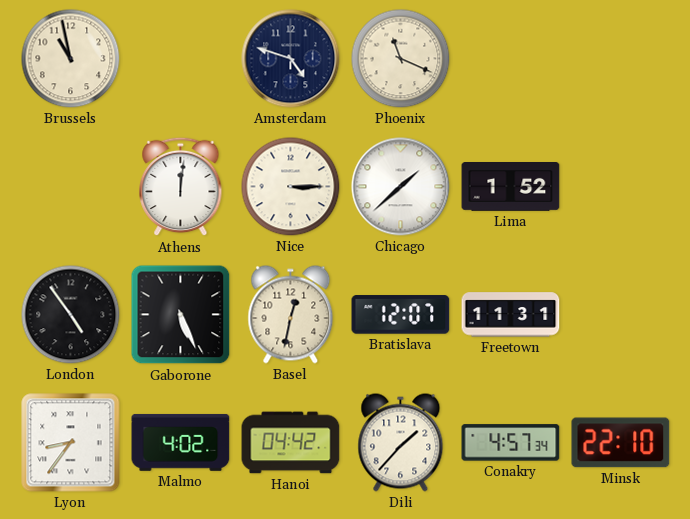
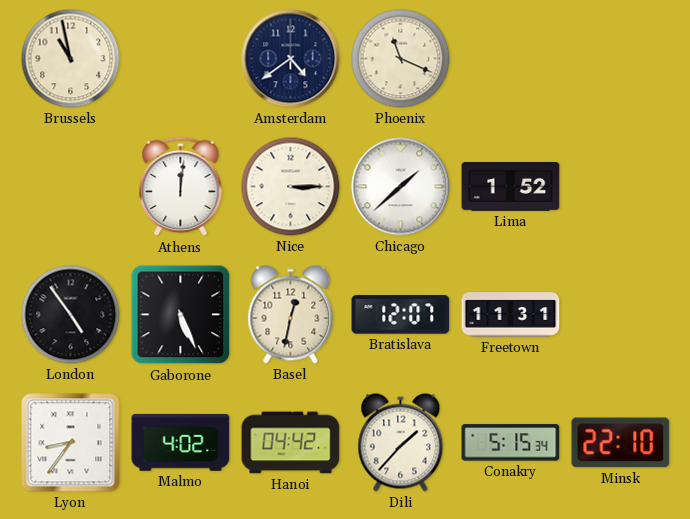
Amsterdam: 4:48 -> 4:39 (291, 59)
Conakry: 4:57 -> 5:15 (511, 443)
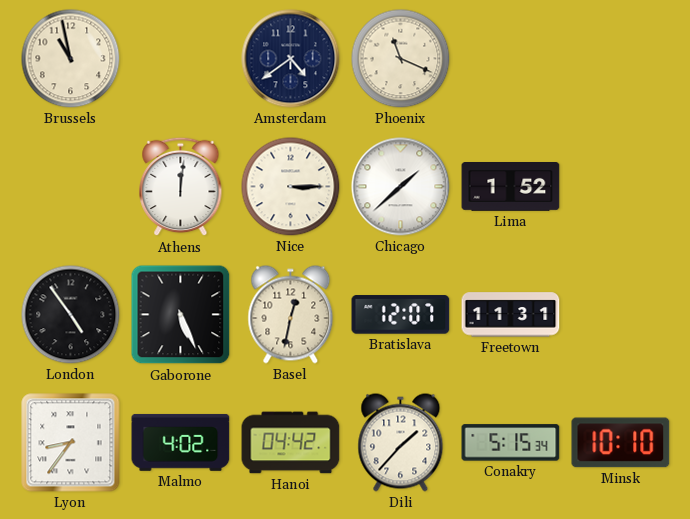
Minsk: 22:10 -> 10:10 (621, 443)
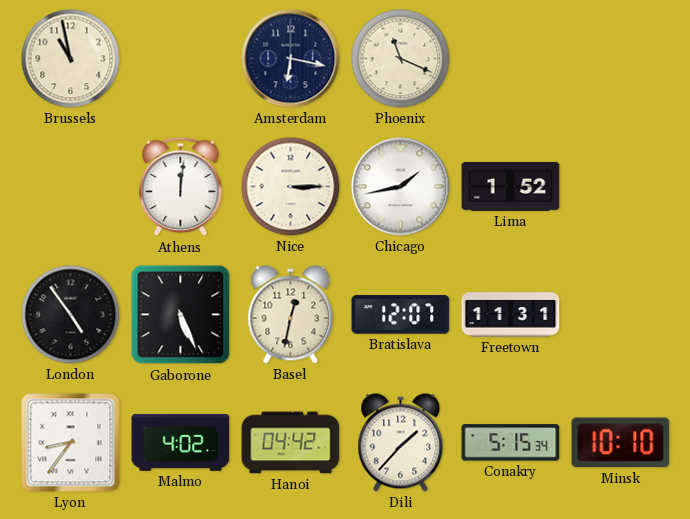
Amsterdam: 4:39 -> 6:17 (291, 59)
Chicago: 1:38 -> 1:43 (401, 187)
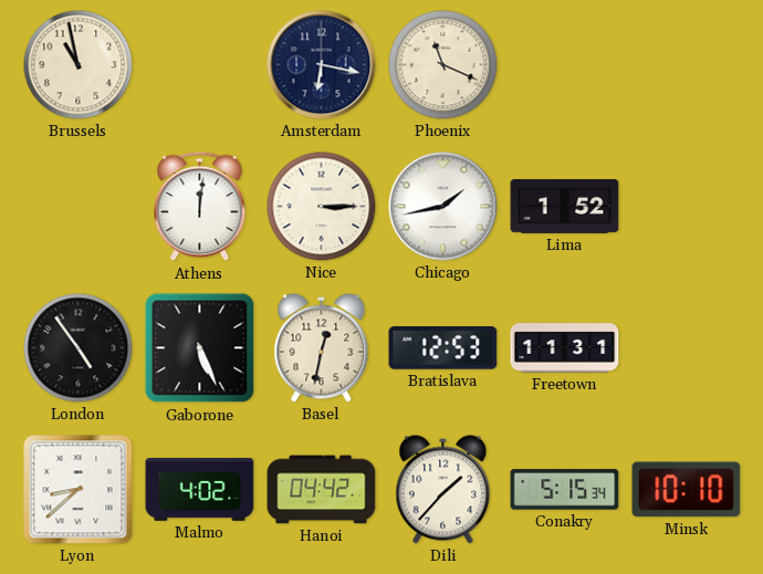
Bratislava: 12:07 -> 12:53 (443, 348)
Lyon: 8:36 -> 8:38 (79, 490)
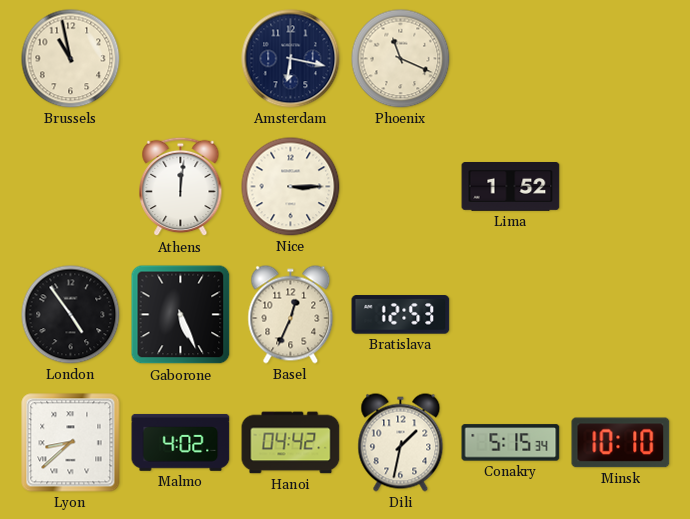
Chicago: 1:43 -> none (443, 207)
Basel: 12:32 -> 12:34 (291, 315)
Freetown: 11:31 -> none (565, 348)
Dili: 1:37 -> 1:32 (401, 443)
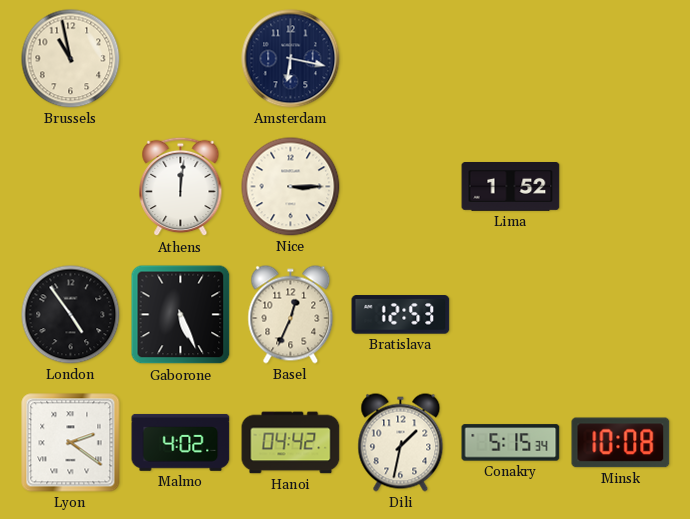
Phoenix: 11:19 -> none (401, 59)
Lyon: 8:38 -> 2:21 (71, 443)
Minsk: 10:10 -> 10:08 (621, 443)
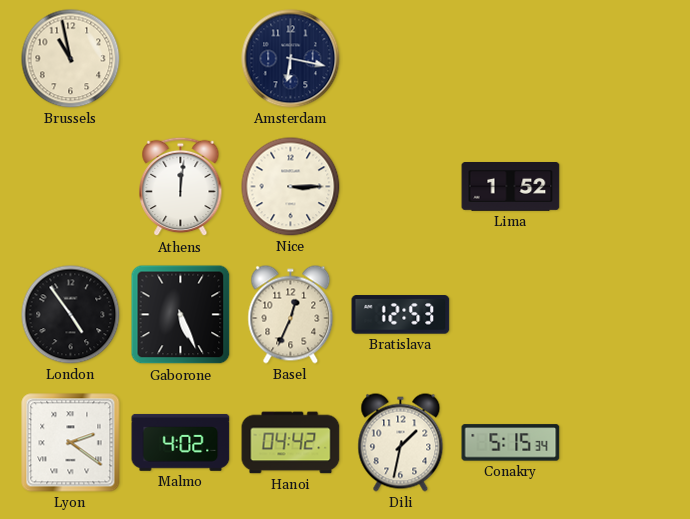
Minsk: 10:08 -> none (621, 443)
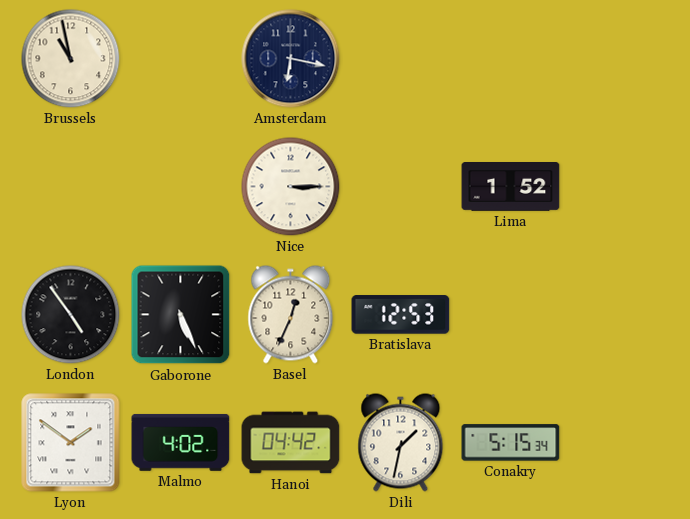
Athens: 12:01 -> none (181, 187)
Lyon: 2:21 -> 1:51 (71, 443)
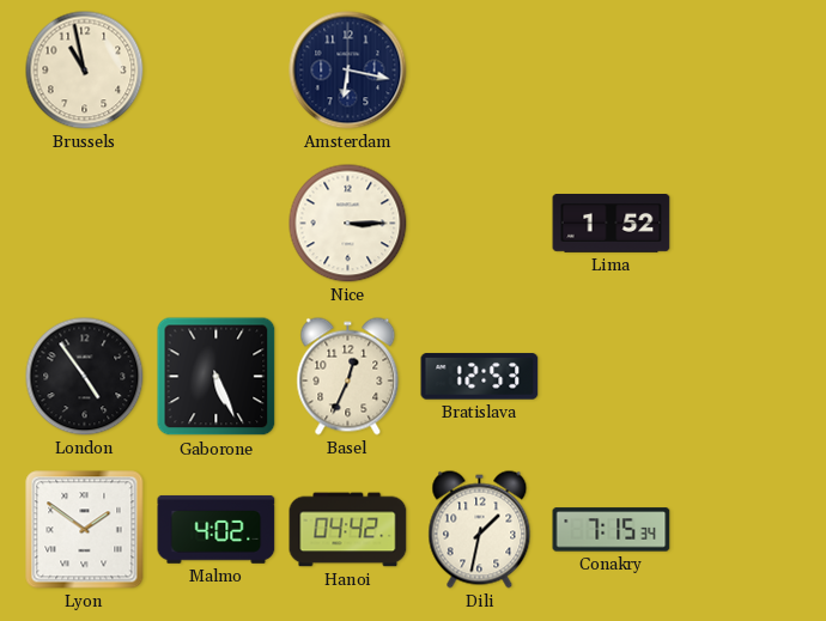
Conakry: 5:15 -> 7:15 (612, 530)
